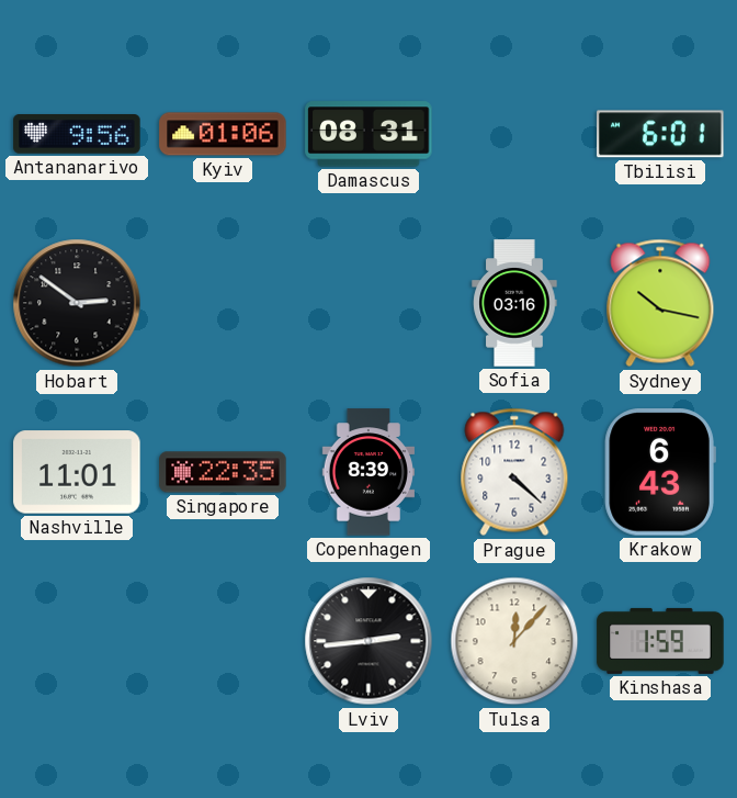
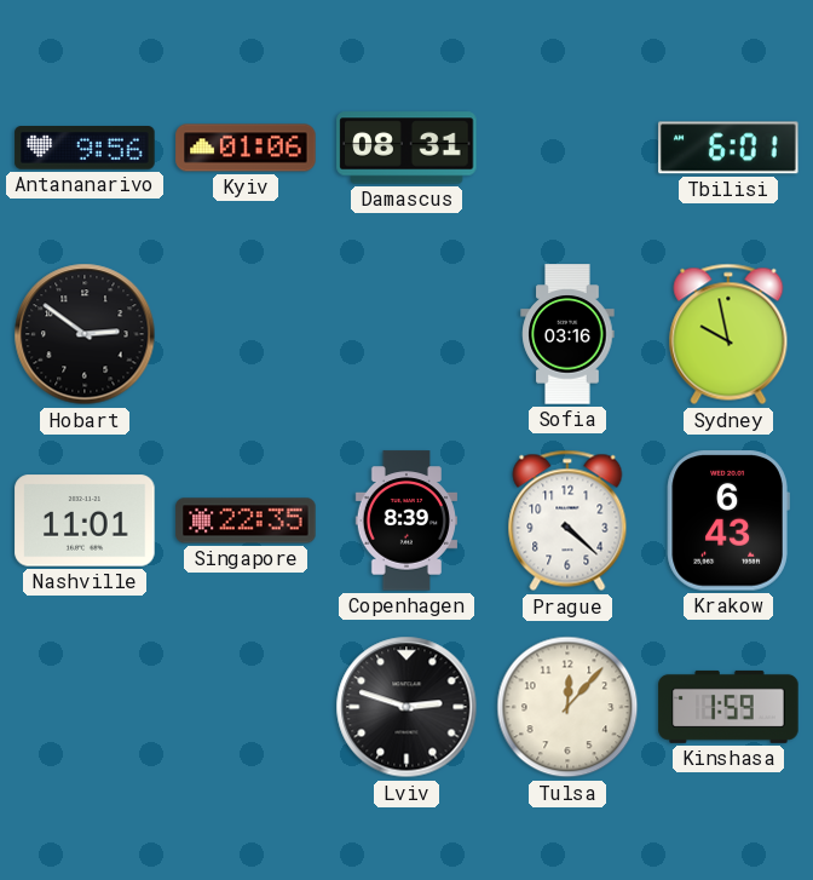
Sydney: 10:17 -> 9:58 (728, 334)
Lviv: 2:44 -> 2:48 (406, 707)
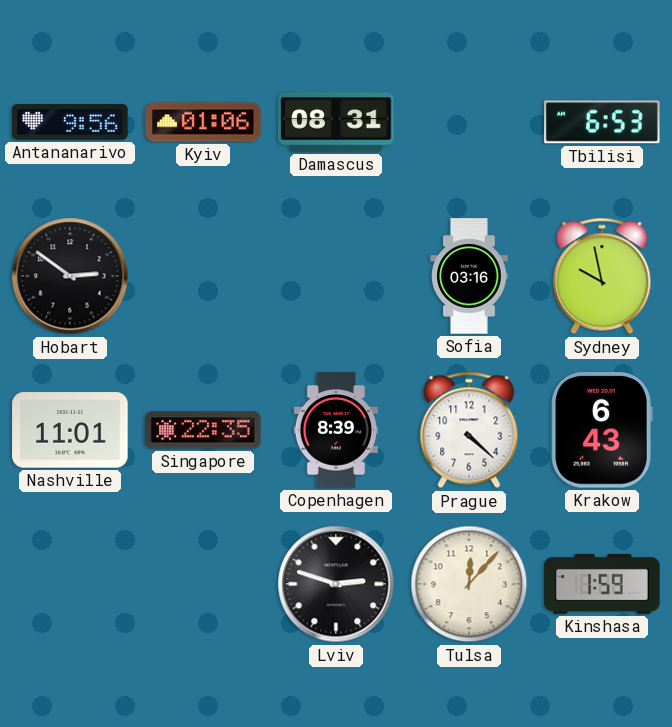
Tbilisi: 6:01 -> 6:53 (602, 122)
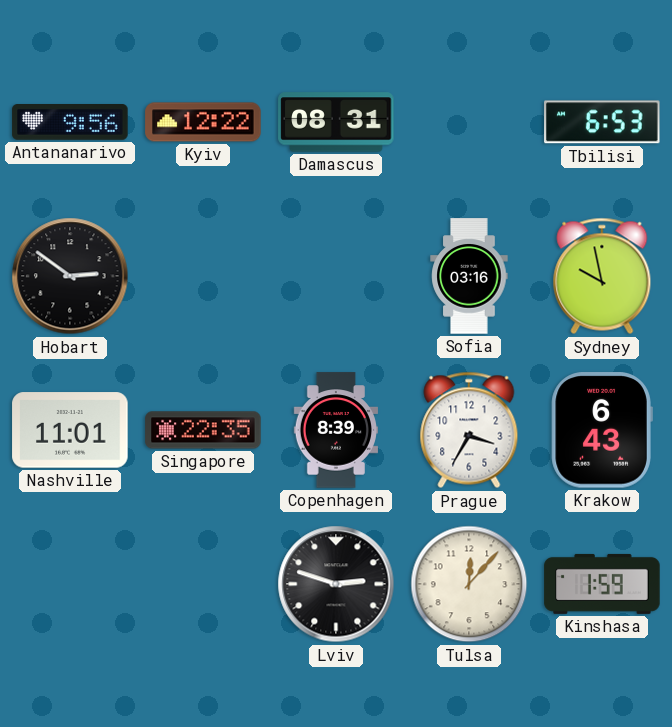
Kyiv: 01:06 -> 12:22 (203, 122)
Prague: 4:22 -> 3:35 (469, 430)
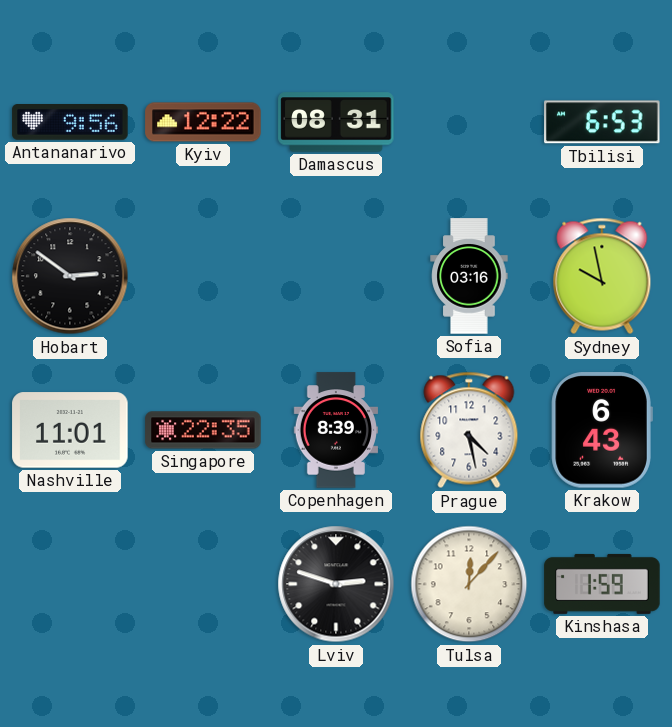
Prague: 3:35 -> 4:28 (469, 430)
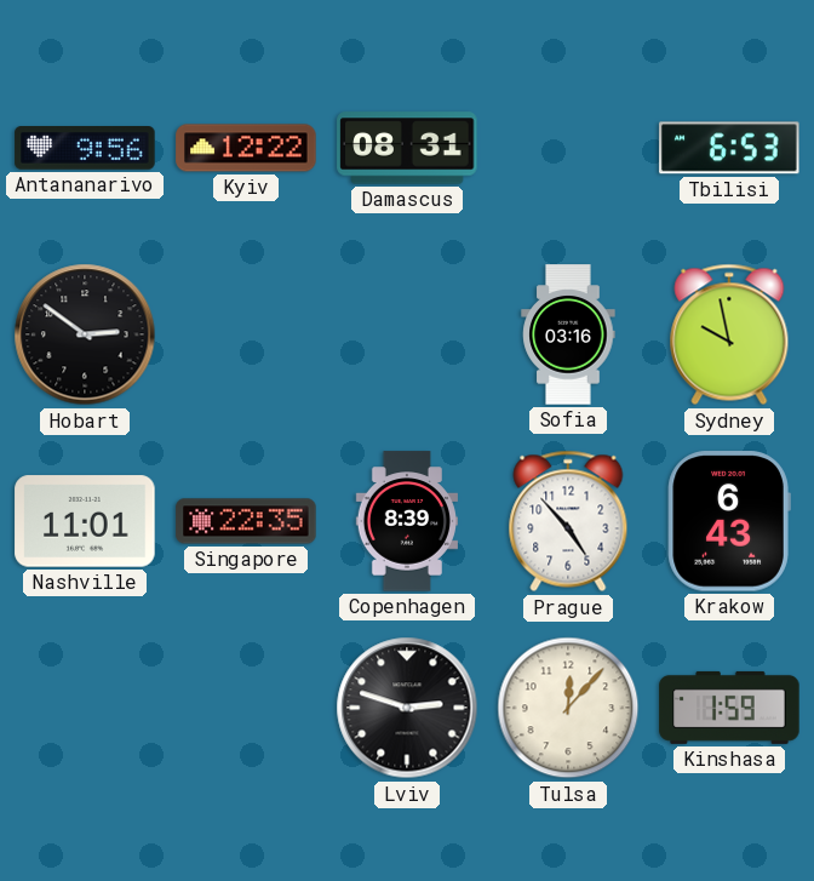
Prague: 4:28 -> 4:53 (568, 521)
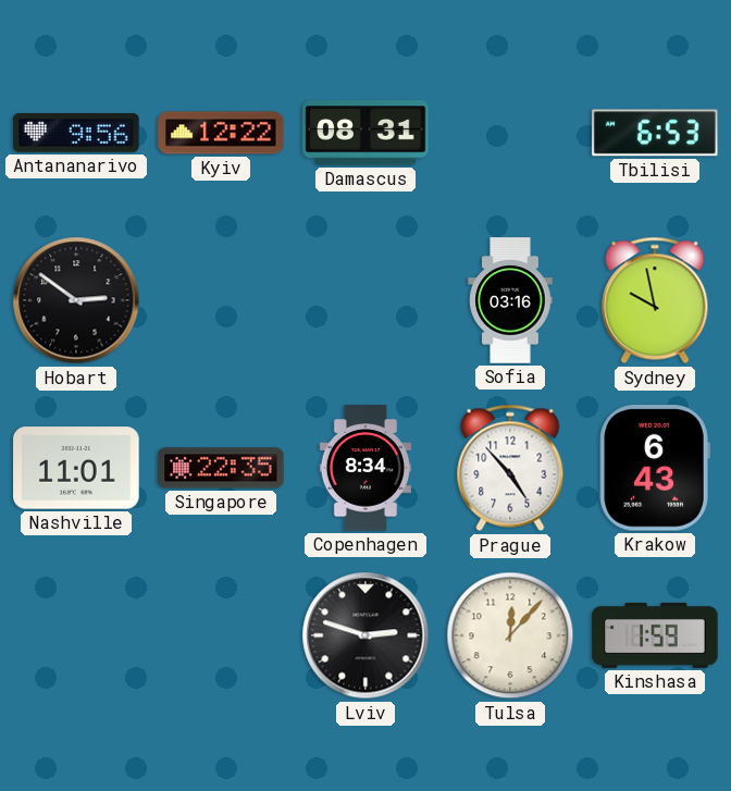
Copenhagen: 8:39 -> 8:34 (364, 468)
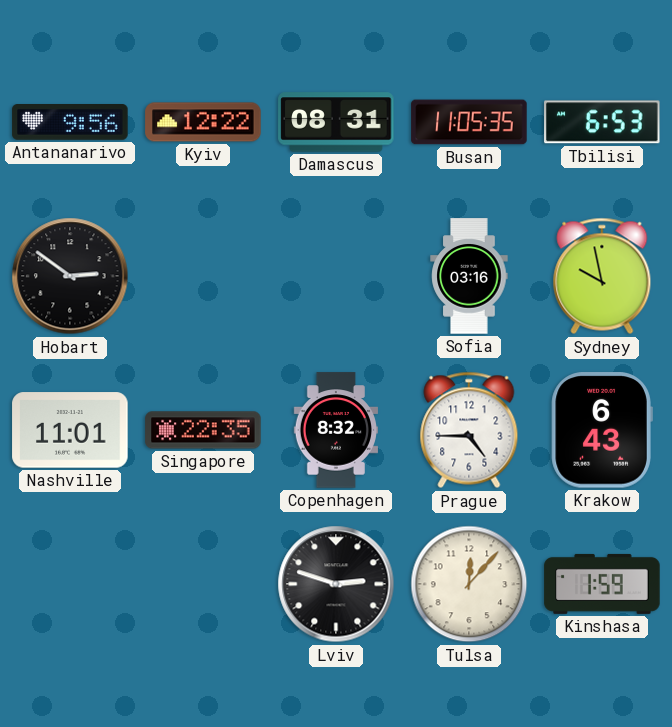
Busan: none -> 11:05 (469, 122)
Copenhagen: 8:34 -> 8:32 (335, 430)
Prague: 4:53 -> 4:45 (469, 430)
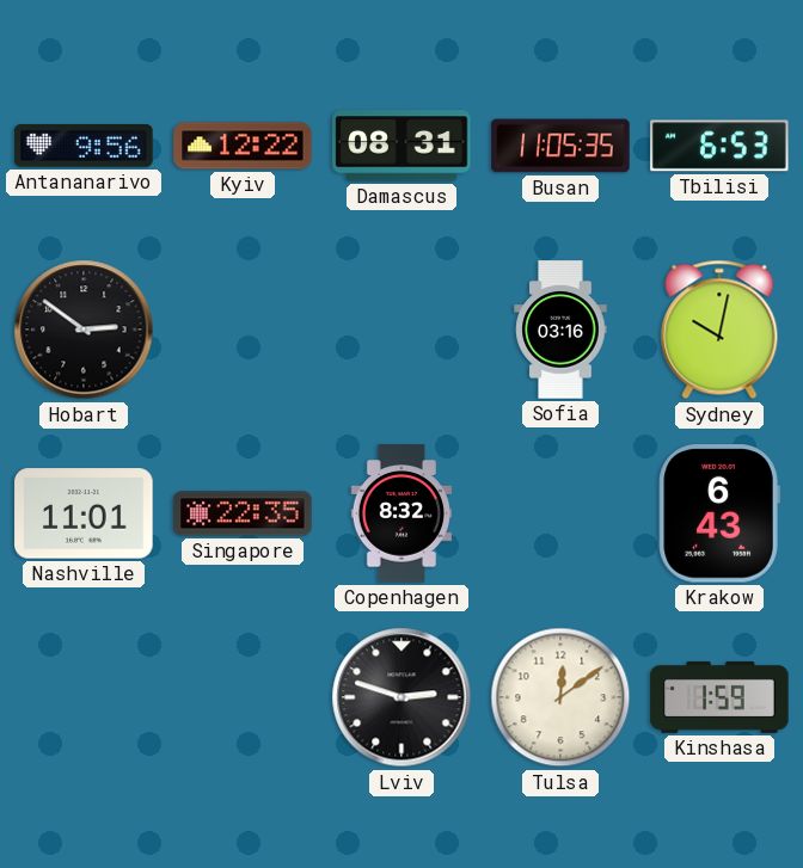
Sydney: 9:58 -> 10:02 (719, 330)
Prague: 4:45 -> none (469, 430)
Tulsa: 12:07 -> 12:09 (560, 697)
